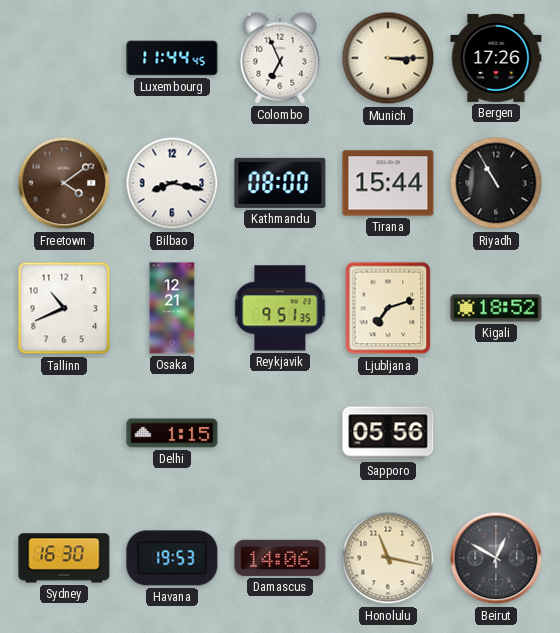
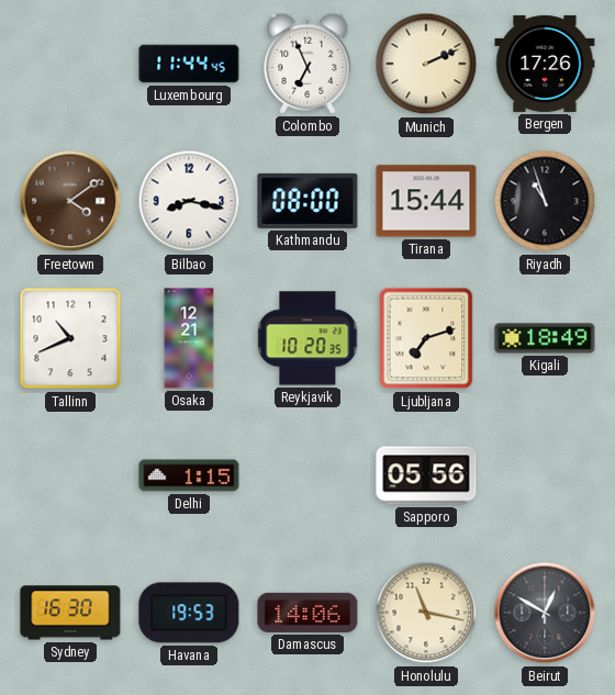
Munich: 3:15 -> 2:11 (426, 64)
Riyadh: 10:55 -> 10:57 (545, 201)
Reykjavik: 9:51 -> 10:20 (307, 338)
Kigali: 18:52 -> 18:49 (545, 338)
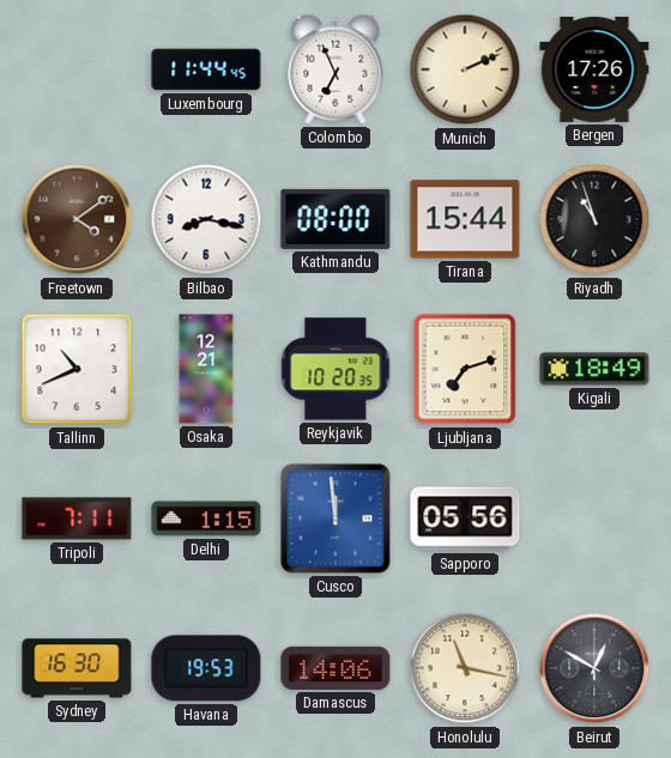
Tripoli: none -> 7:11 (77, 519)
Cusco: none -> 11:59 (335, 519)
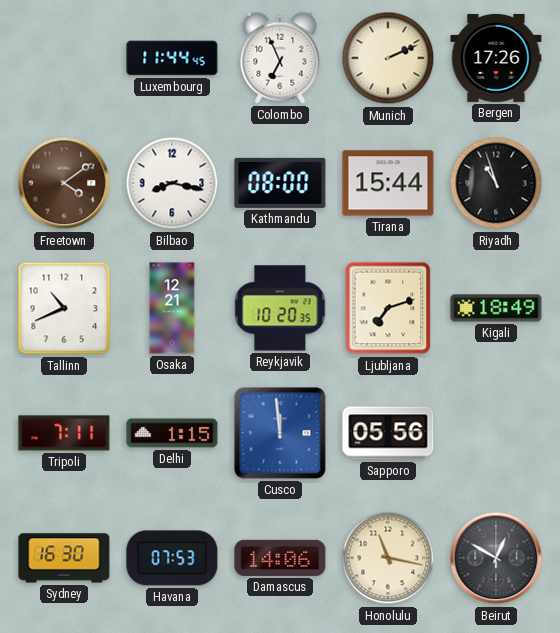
Havana: 19:53 -> 07:53 (172, 558)
